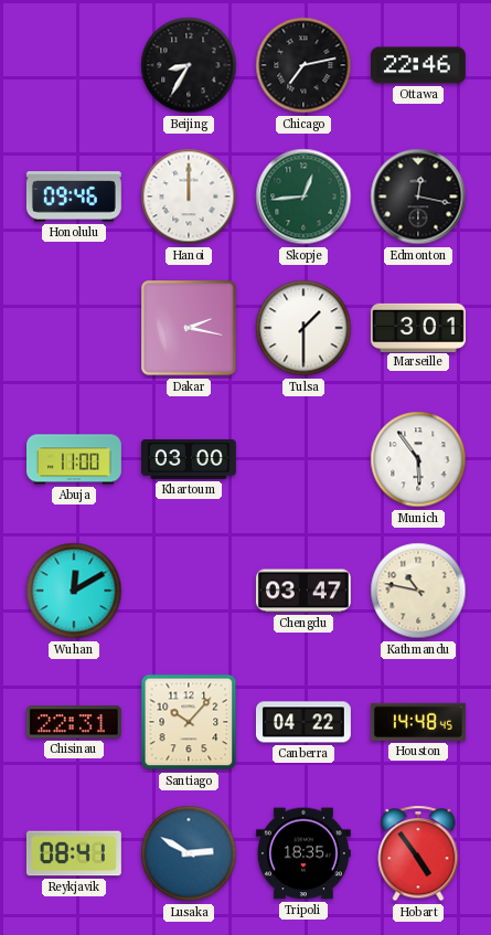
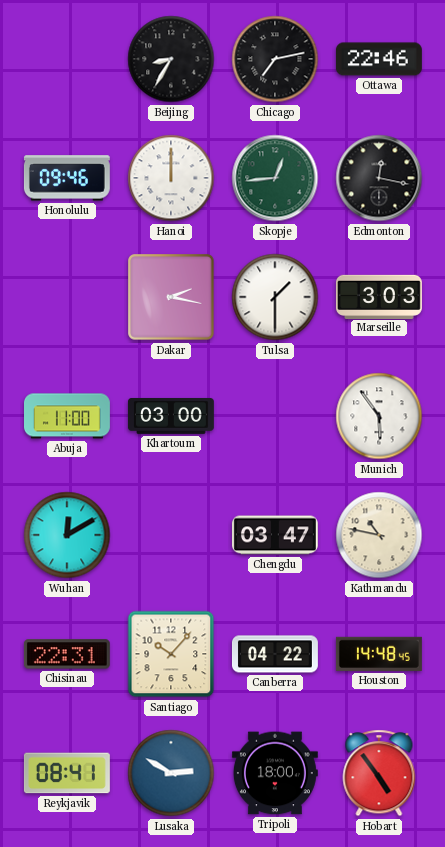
Marseille: 3:01 -> 3:03 (379, 296)
Tripoli: 18:35 -> 18:00 (275, 773)
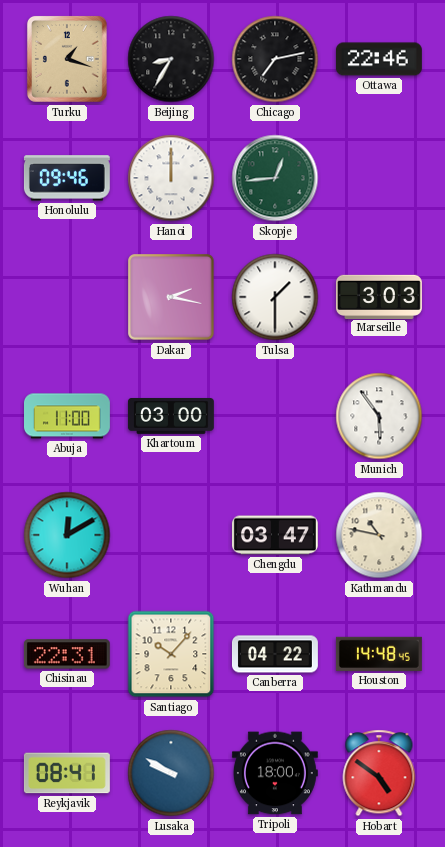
Turku: none -> 1:18 (67, 60)
Edmonton: 12:17 -> none (379, 178)
Lusaka: 2:50 -> 9:50 (171, 773)
Hobart: 4:54 -> 4:51 (379, 773)
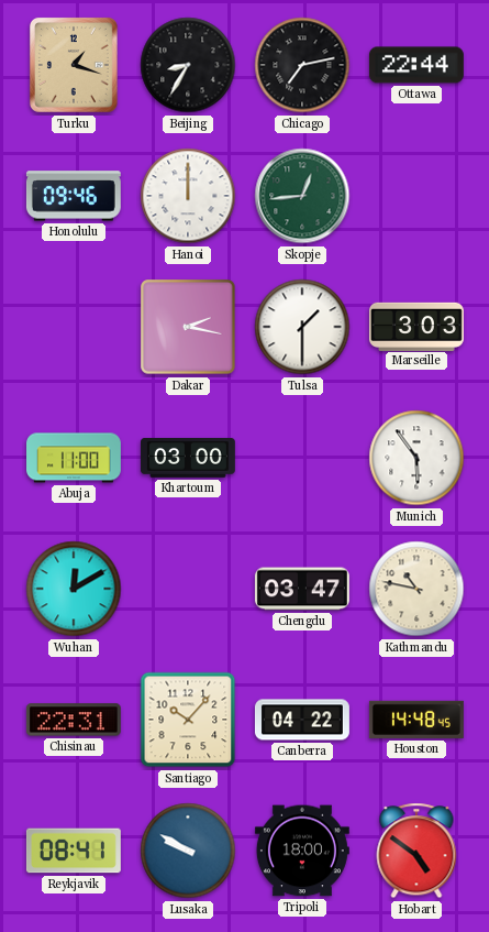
Ottawa: 22:46 -> 22:44 (416, 65)
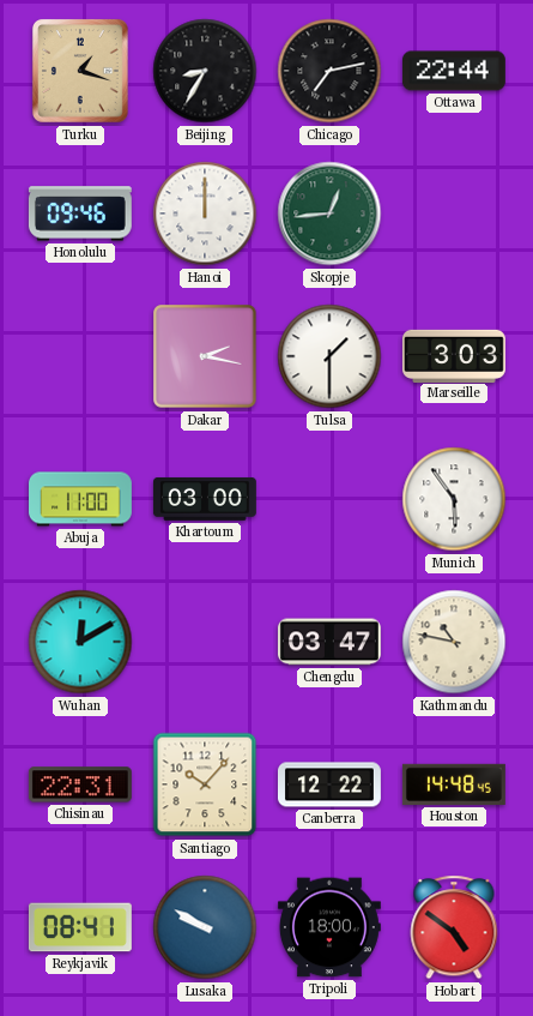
Canberra: 04:22 -> 12:22 (329, 784)
